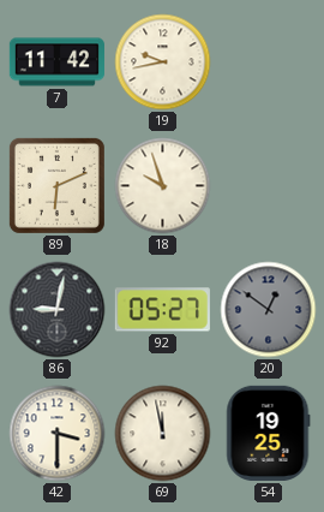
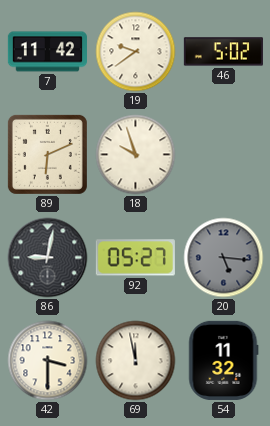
19: 9:43 -> 9:39 (136, 52)
46: none -> 5:02 (223, 52)
20: 12:51 -> 5:16 (224, 258)
54: 19:25 -> 11:32 (224, 360)
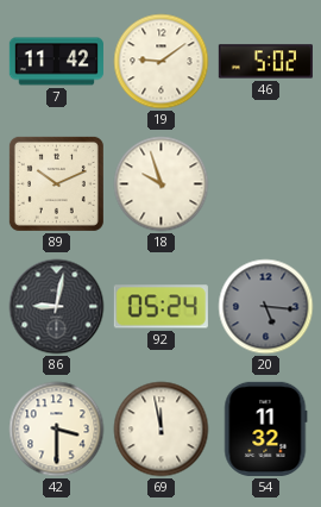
19: 9:39 -> 9:09 (162, 62)
89: 6:11 -> 10:11 (56, 183)
92: 05:27 -> 05:24 (160, 307)
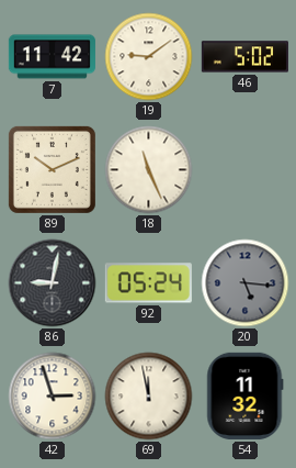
18: 9:57 -> 11:26 (149, 170)
42: 3:30 -> 2:57 (53, 397)
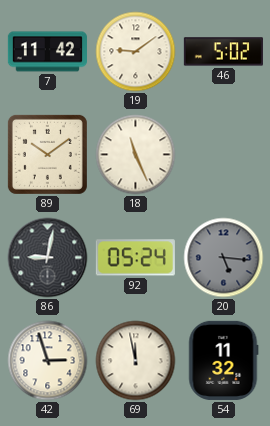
89: 10:11 -> 10:09 (47, 154)
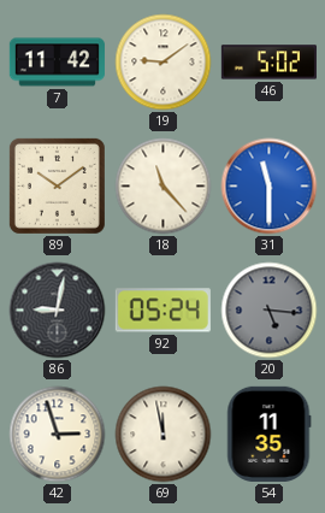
18: 11:26 -> 11:23 (164, 187)
31: none -> 11:30 (270, 187)
54: 11:32 -> 11:35 (270, 434)
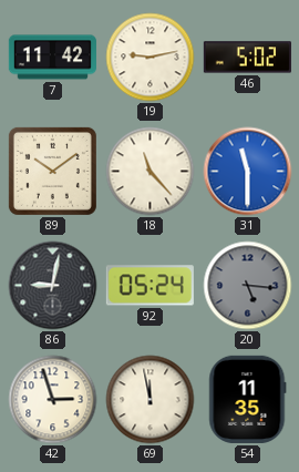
19: 9:09 -> 9:13 (151, 58)
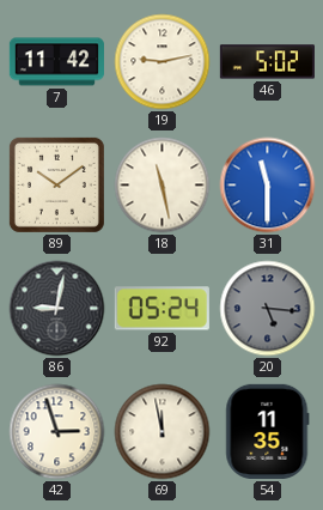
18: 11:23 -> 11:28 (163, 186)
